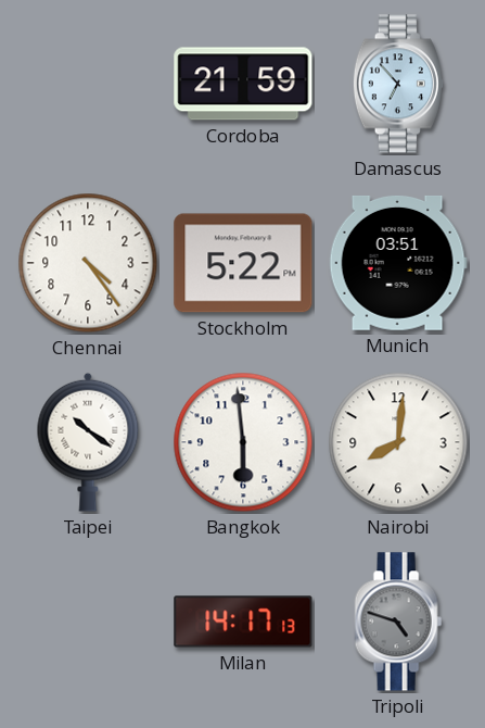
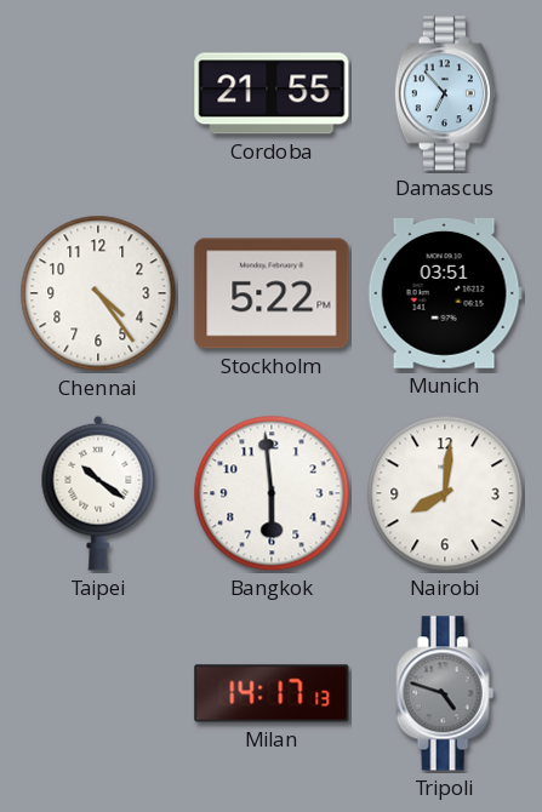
Cordoba: 21:59 -> 21:55 (272, 93)
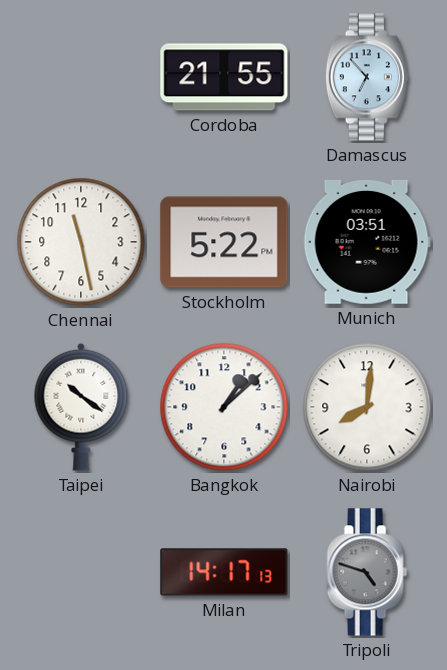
Chennai: 4:24 -> 11:28 (81, 242)
Bangkok: 5:59 -> 1:08 (224, 407)
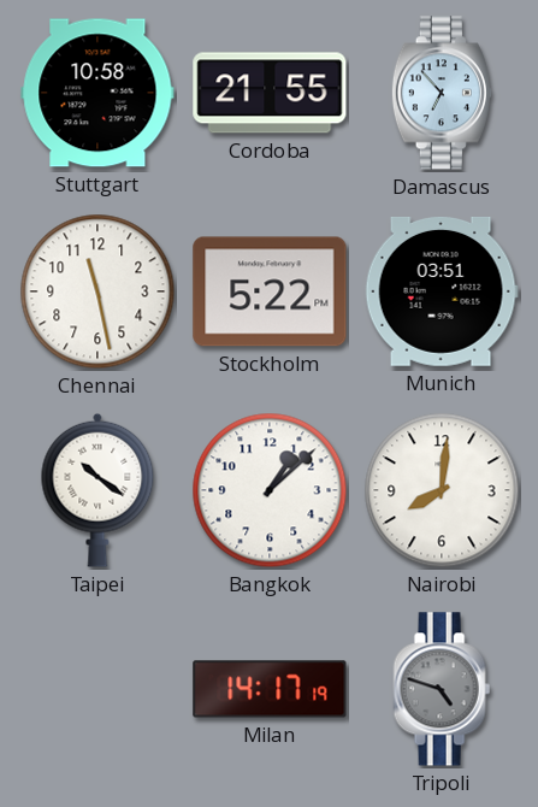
Stuttgart: none -> 10:58 (97, 93)
Milan: 14:17:13 -> 14:17:19 (270, 689)
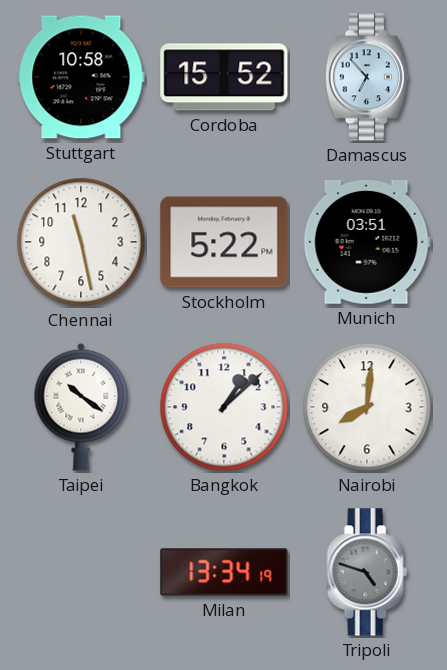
Cordoba: 21:55 -> 15:52 (224, 77)
Milan: 14:17 -> 13:34 (224, 572)
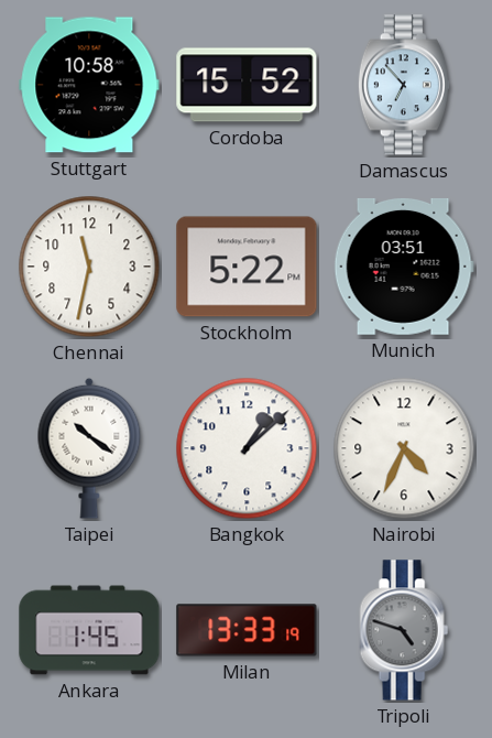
Chennai: 11:28 -> 11:32 (89, 267)
Nairobi: 8:01 -> 4:34 (404, 448)
Ankara: none -> 1:45 (89, 630)
Milan: 13:34 -> 13:33 (247, 630)
